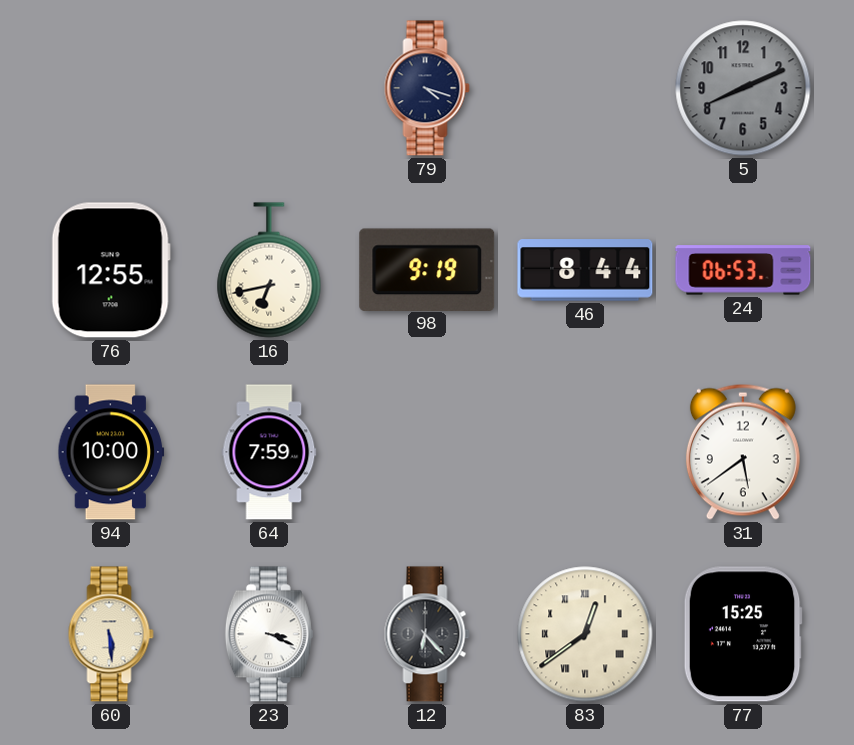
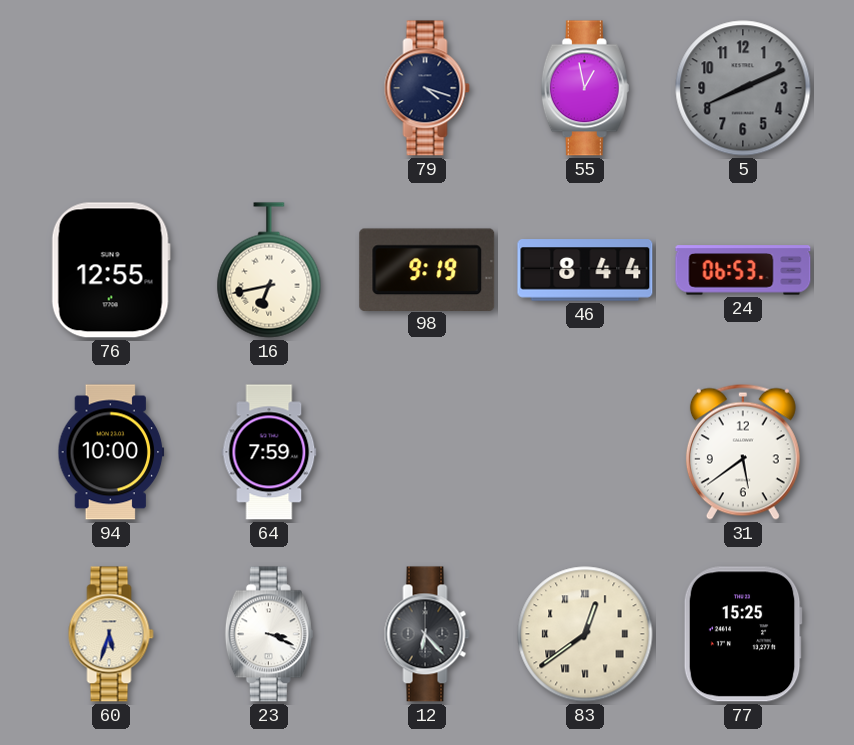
55: none -> 12:58 (585, 88)
60: 5:29 -> 5:33 (111, 634)
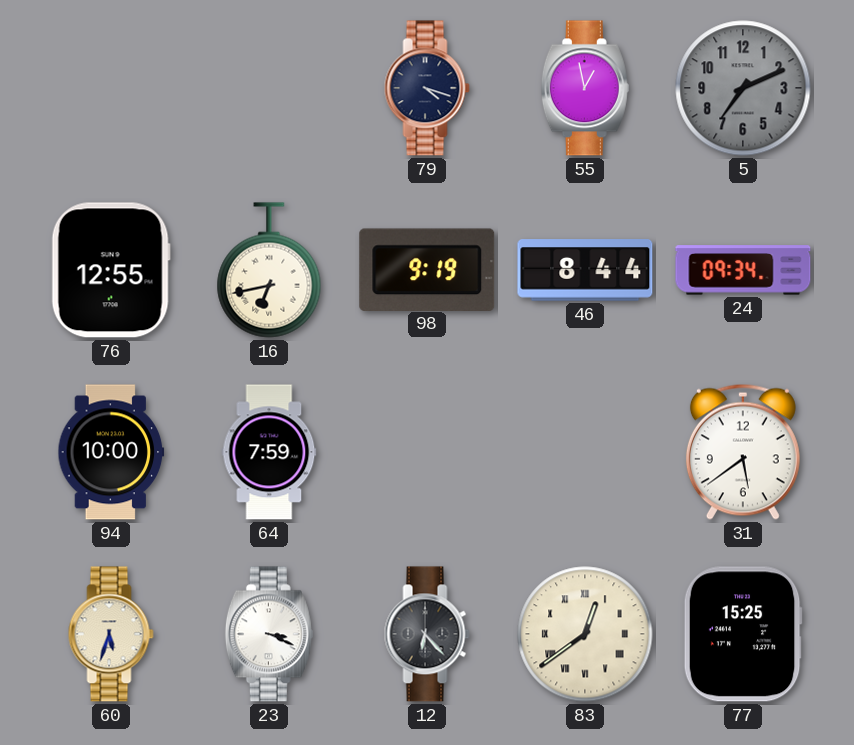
5: 8:11 -> 7:11 (743, 88)
24: 06:53 -> 09:34 (743, 270)
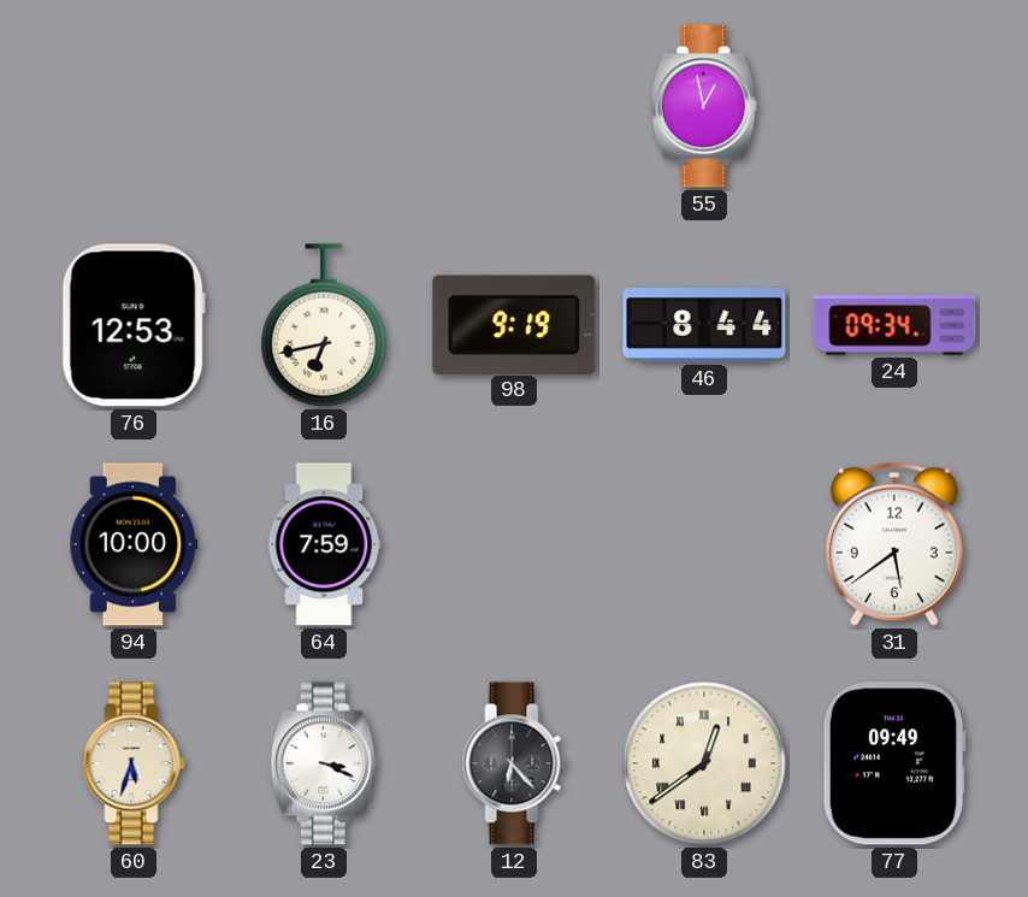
79: 4:18 -> none (427, 88)
5: 7:11 -> none (743, 88)
76: 12:55 -> 12:53 (134, 325)
77: 15:25 -> 09:49 (894, 763)
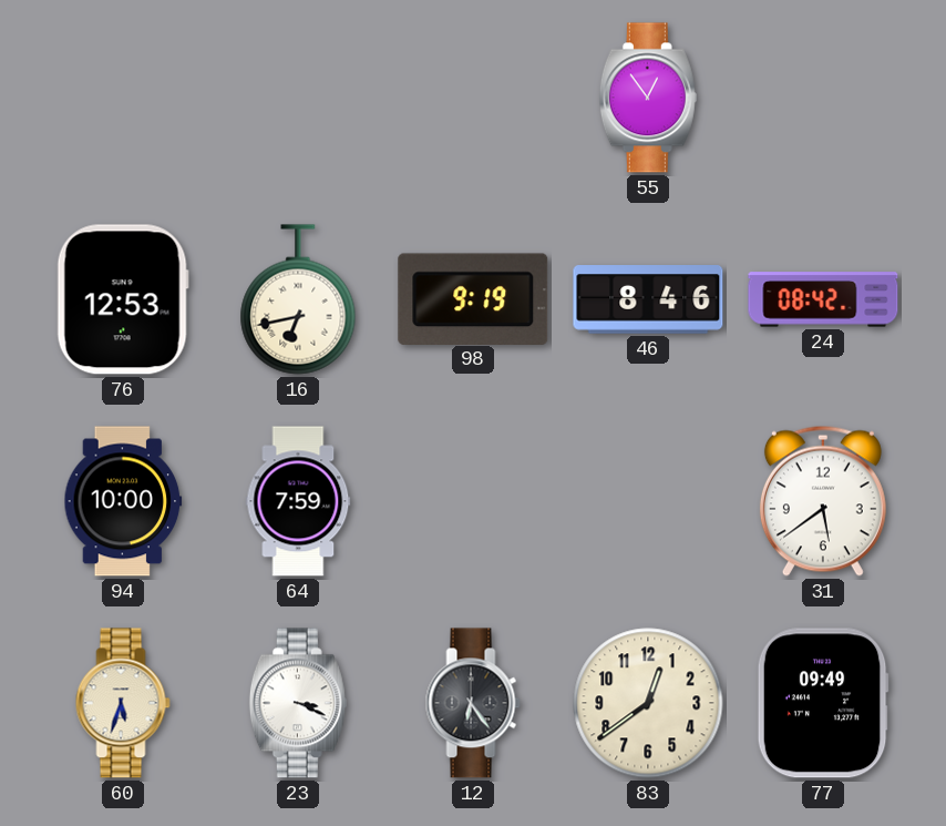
55: 12:58 -> 12:54 (648, 98)
46: 8:44 -> 8:46 (648, 299)
24: 09:34 -> 08:42 (823, 299)
12: 6:23 -> 6:24 (473, 703)
83 numerals: Roman -> Arabic (648, 703)
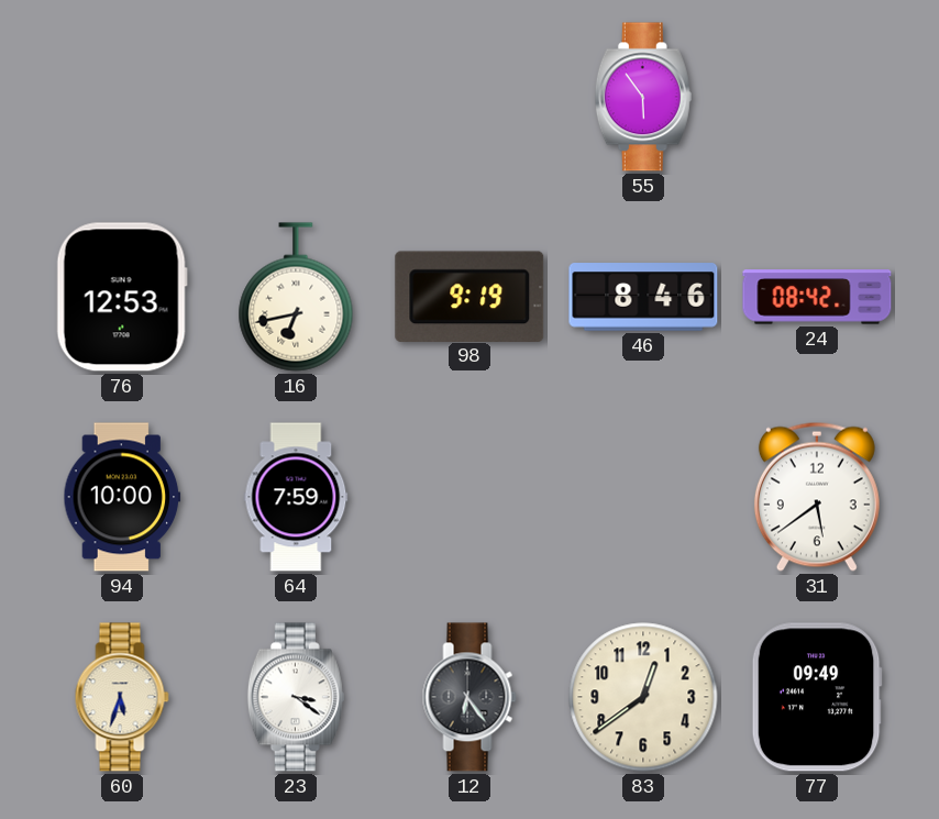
55: 12:54 -> 5:54 (643, 97)
23: 3:19 -> 3:21 (296, 697)
